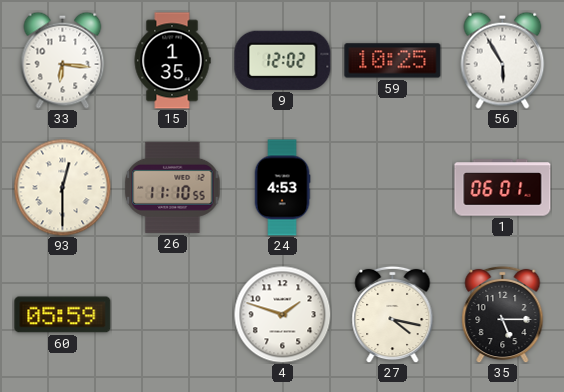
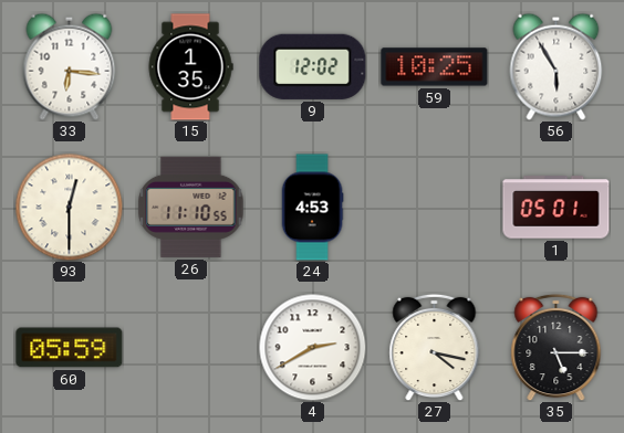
1: 06:01 -> 05:01 (557, 208)
4: 1:48 -> 2:40 (312, 347)
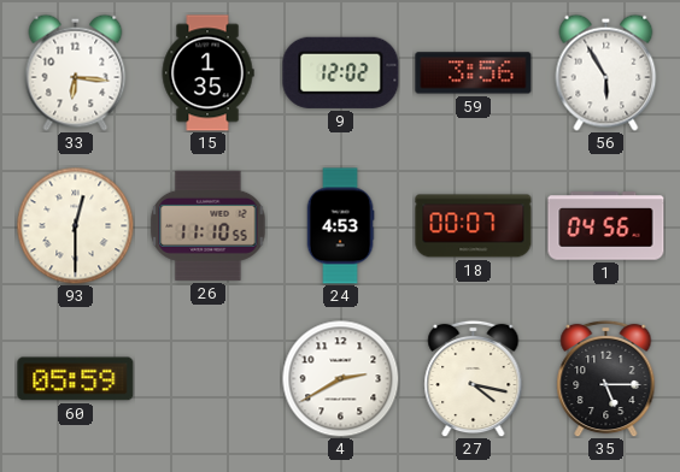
59: 10:25 -> 3:56 (474, 73)
18: none -> 00:07 (474, 226)
1: 05:01 -> 04:56 (606, 226)
